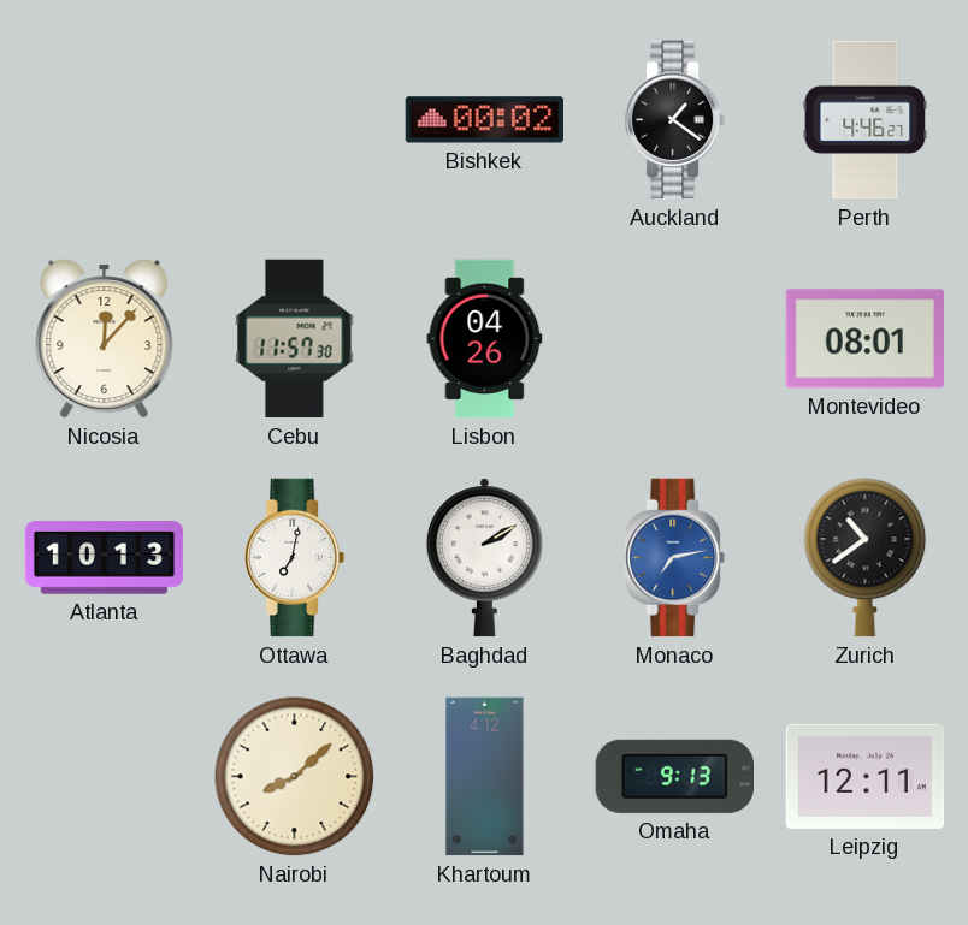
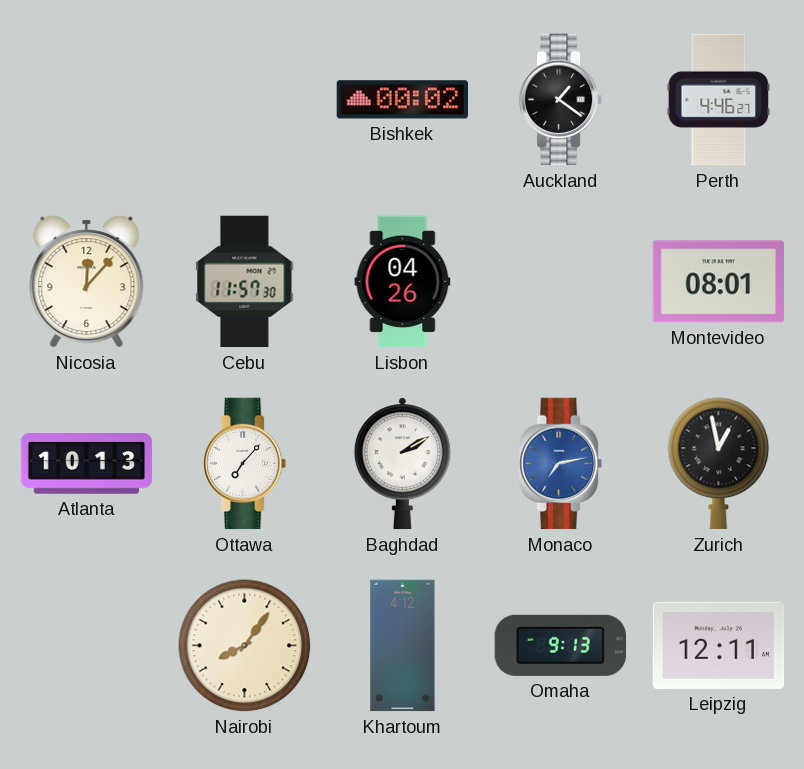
Ottawa: 7:02 -> 7:07 (245, 464)
Zurich: 10:39 -> 12:58 (719, 464)
Nairobi: 8:08 -> 8:06 (245, 646)
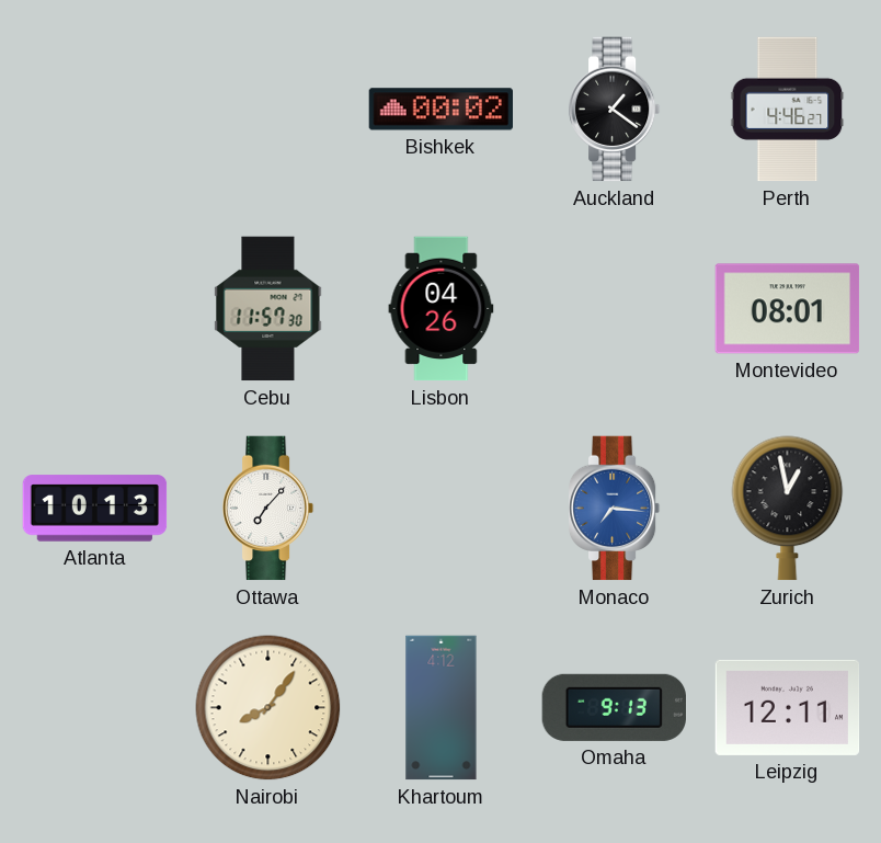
Nicosia: 12:07 -> none (87, 282)
Baghdad: 2:10 -> none (402, 464)
Monaco: 7:13 -> 7:16 (615, 509)
